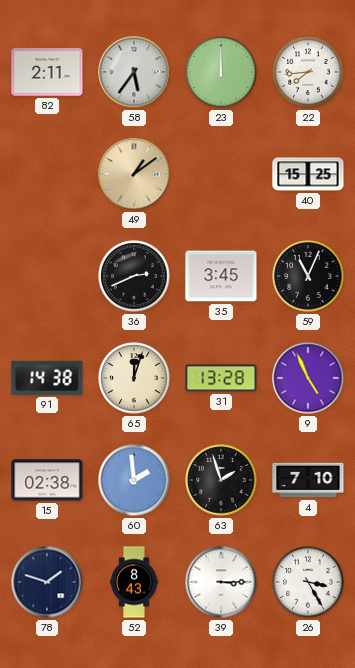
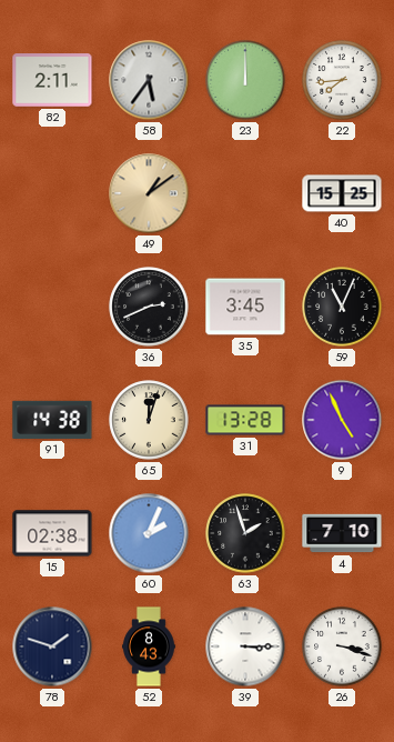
60: 1:59 -> 2:04 (149, 533)
26: 3:25 -> 3:18 (342, 646)
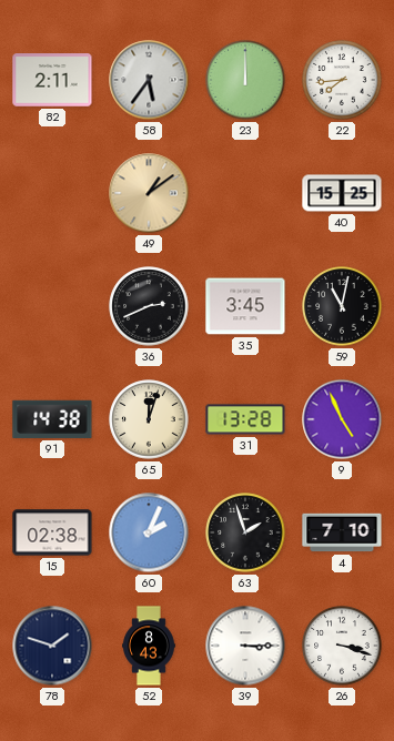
59: 11:04 -> 11:02 (342, 306)
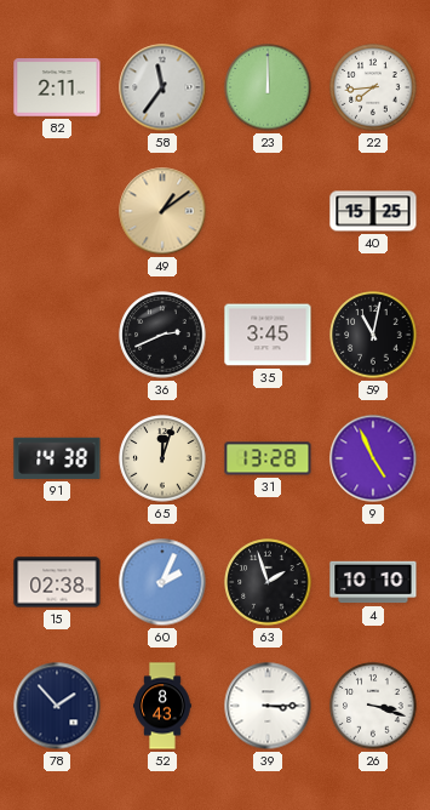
58: 5:36 -> 11:36 (162, 87)
4: 7:10 -> 10:10 (373, 582)
78: 1:48 -> 1:53 (57, 706)
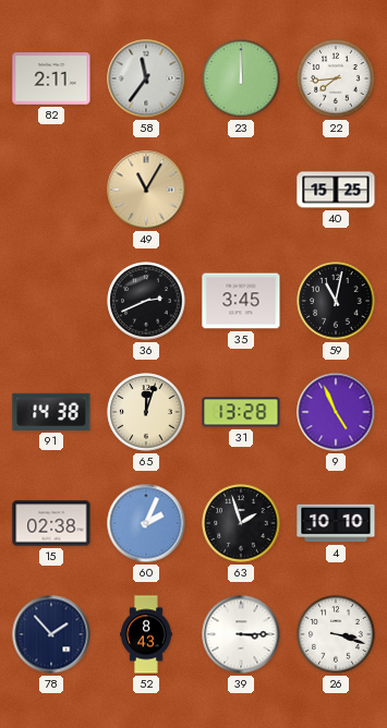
49: 1:09 -> 11:05 (146, 190)
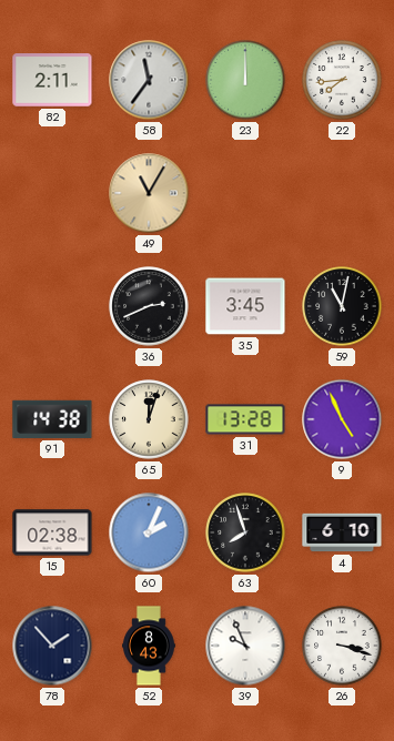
40: 15:25 -> none (336, 190)
63: 1:57 -> 7:57 (245, 532)
4: 10:10 -> 6:10 (342, 532)
39: 3:15 -> 9:56 (245, 646)
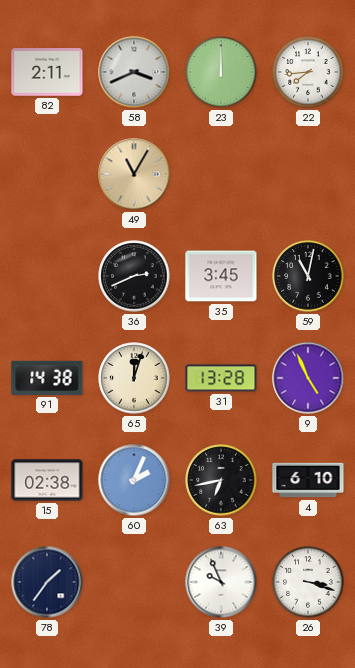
58: 11:36 -> 3:41 (134, 72)
63: 7:57 -> 6:43 (221, 480)
78: 1:53 -> 1:36 (47, 582)
52: 8:43 -> none (149, 646)
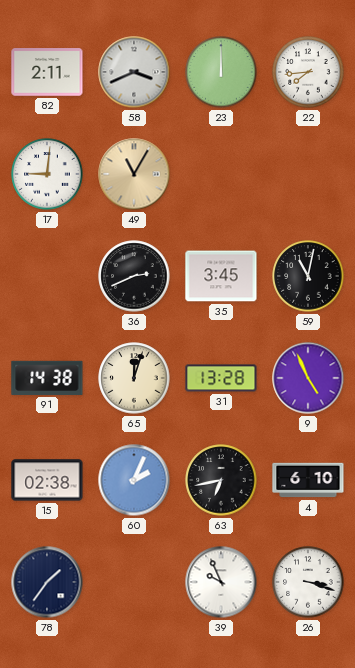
17: none -> 9:01 (47, 174)
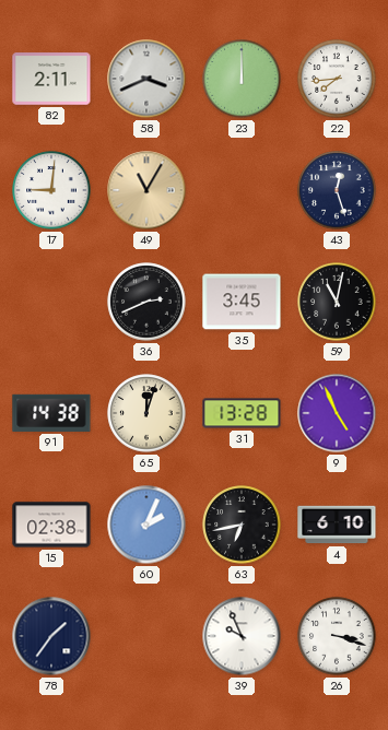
43: none -> 12:27 (337, 190)
